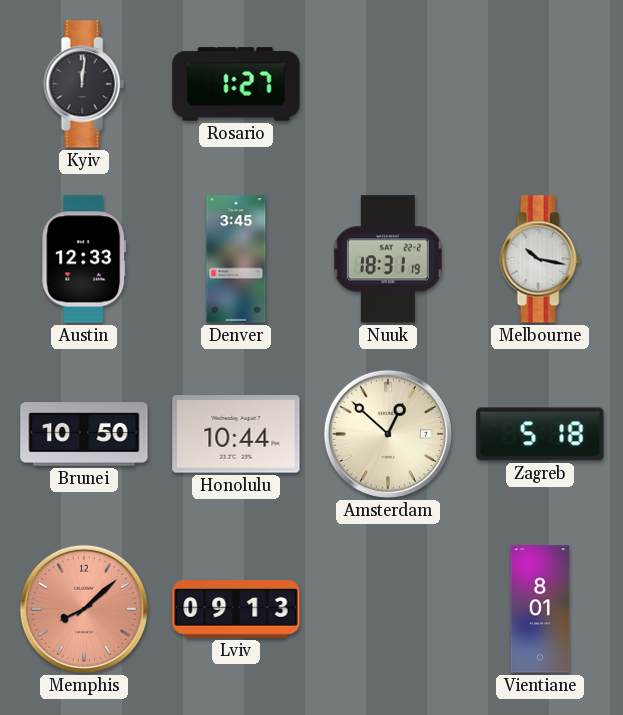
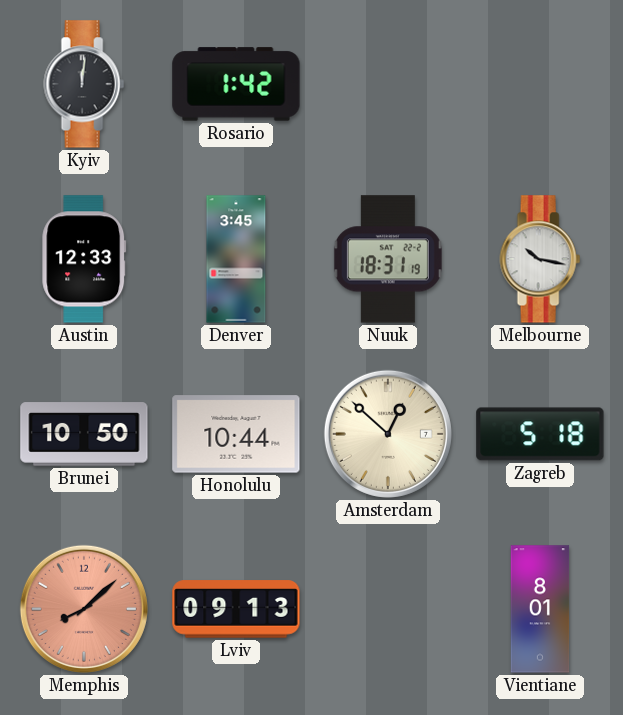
Rosario: 1:27 -> 1:42 (236, 84)
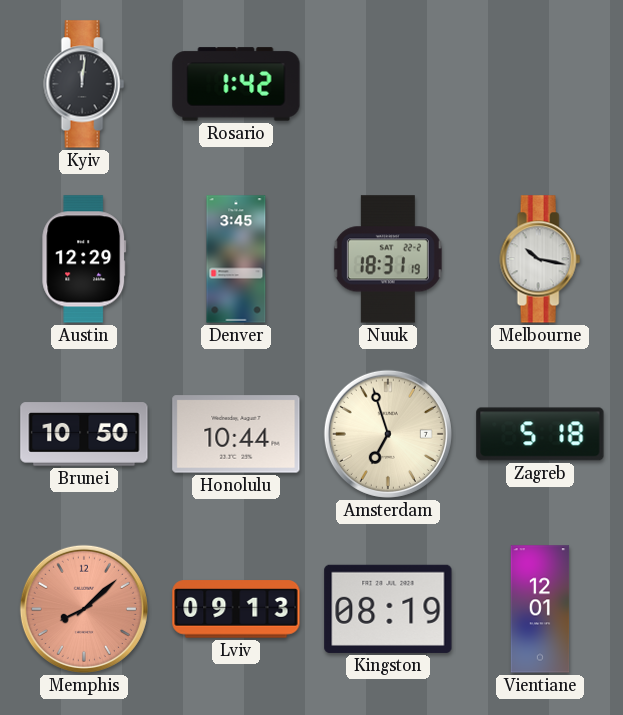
Austin: 12:33 -> 12:29 (84, 259)
Amsterdam: 12:52 -> 6:57 (388, 434)
Kingston: none -> 08:19 (388, 609)
Vientiane: 8:01 -> 12:01 (540, 609)
